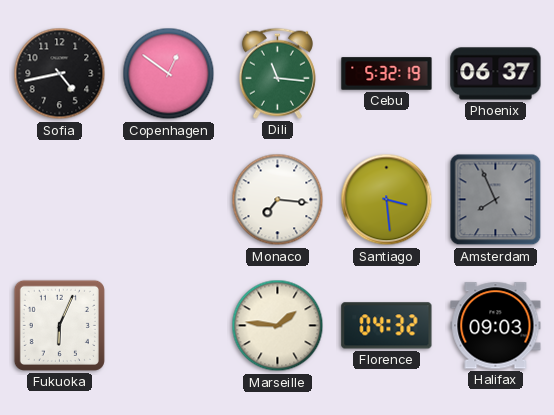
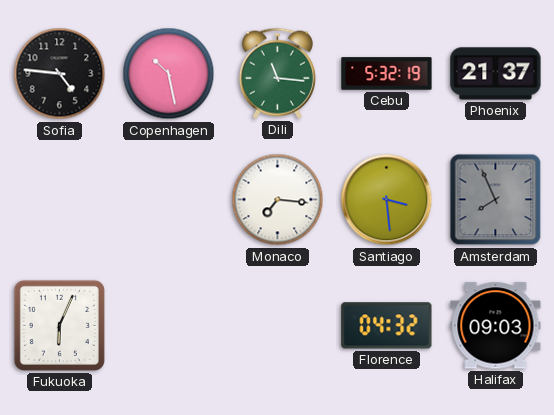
Sofia: 4:43 -> 4:46 (60, 74)
Copenhagen: 12:51 -> 10:28 (169, 74)
Phoenix: 06:37 -> 21:37 (496, 74)
Marseille: 1:46 -> none (278, 326)
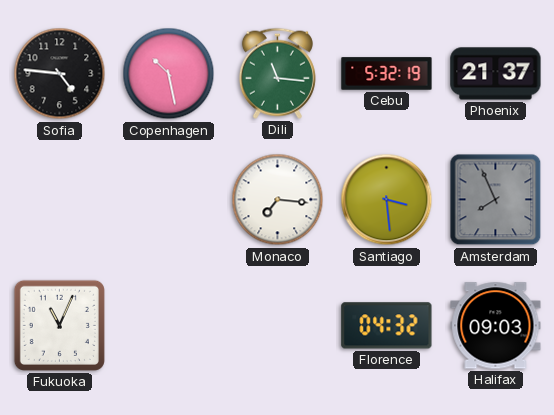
Fukuoka: 6:04 -> 11:04 (59, 325)
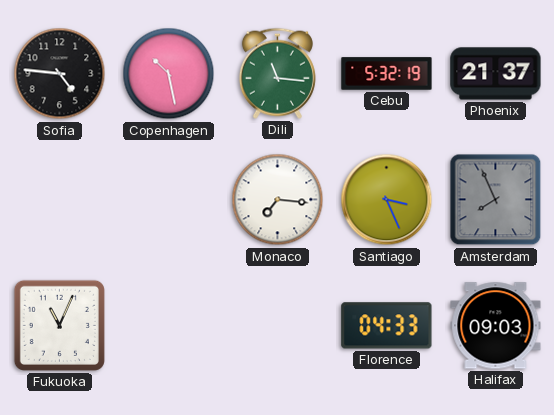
Santiago: 3:29 -> 3:26 (387, 200)
Florence: 04:32 -> 04:33 (387, 326)
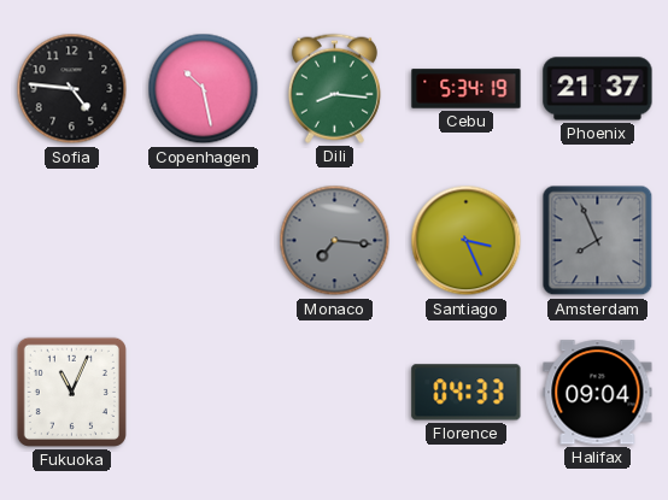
Dili: 11:16 -> 8:16 (334, 88)
Cebu: 5:32 -> 5:34 (467, 89)
Monaco dial: white -> grey (335, 241)
Halifax: 09:03 -> 09:04 (598, 393)
